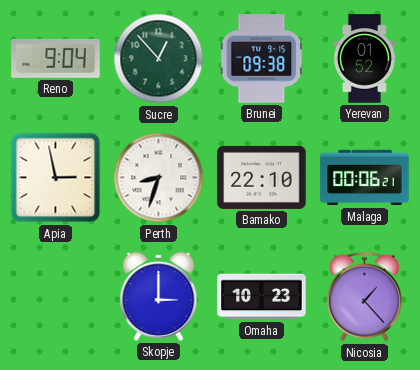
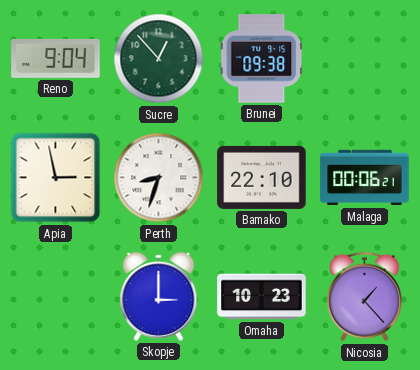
Yerevan: 01:52 -> none (364, 59)
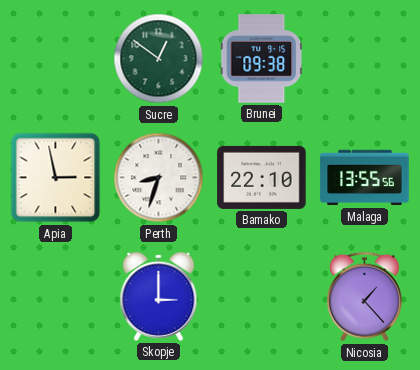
Reno: 9:04 -> none (56, 58)
Sucre: 12:53 -> 12:51 (159, 59)
Malaga: 00:06 -> 13:55 (365, 178)
Omaha: 10:23 -> none (262, 297)
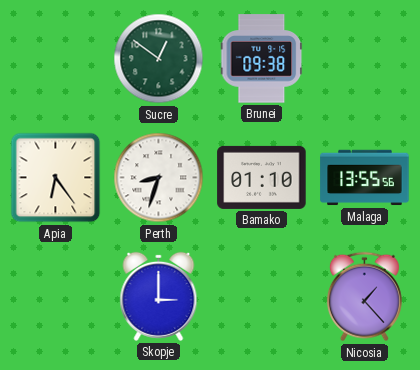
Apia: 2:58 -> 6:24 (56, 178)
Bamako: 22:10 -> 01:10 (262, 177)
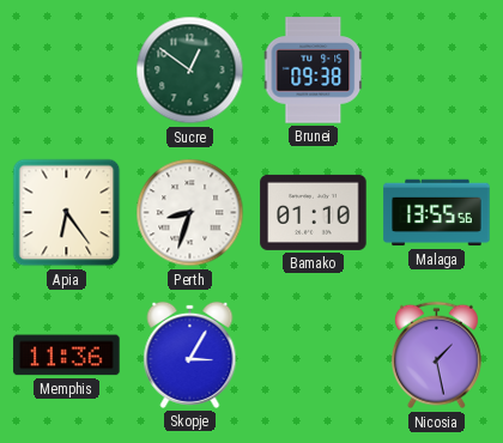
Memphis: none -> 11:36 (67, 356)
Skopje: 3:00 -> 3:05 (190, 354)
Nicosia: 1:23 -> 1:28 (436, 356)
